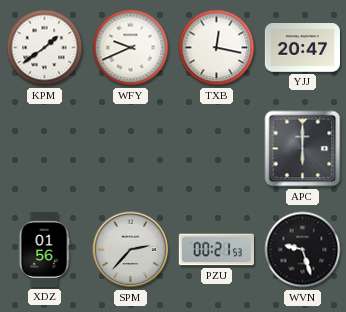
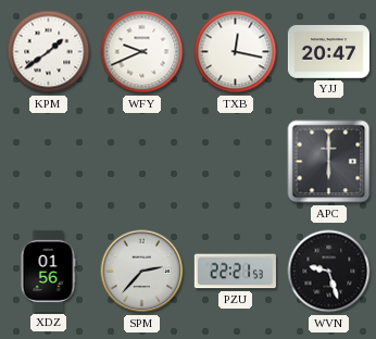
PZU: 00:21 -> 22:21 (235, 272)
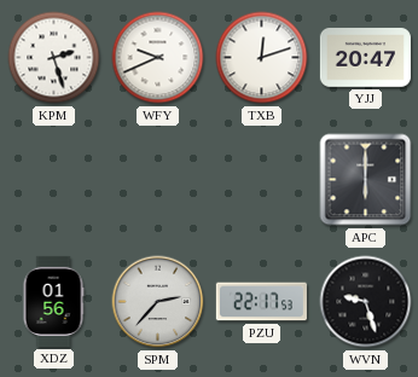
KPM: 1:39 -> 2:27 (54, 58)
TXB: 12:17 -> 12:12 (262, 58)
PZU: 22:21 -> 22:17 (261, 302)
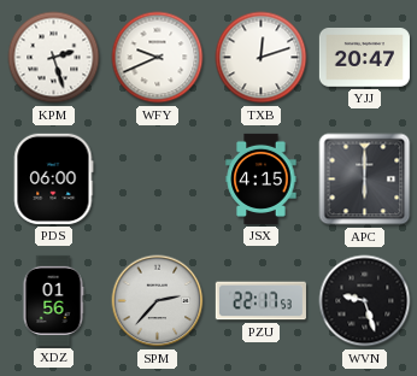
PDS: none -> 06:00 (54, 178)
JSX: none -> 4:15 (262, 178)
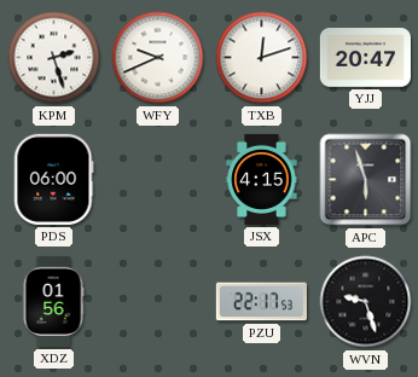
APC: 6:00 -> 5:57 (366, 180)
SPM: 2:37 -> none (158, 301)
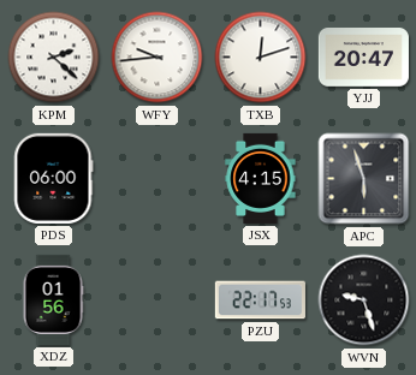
KPM: 2:27 -> 2:22 (54, 58)
WFY: 9:41 -> 9:44 (158, 58)
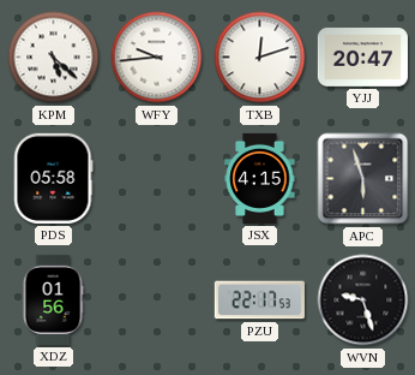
KPM: 2:22 -> 5:22 (54, 58)
PDS: 06:00 -> 05:58 (54, 178)
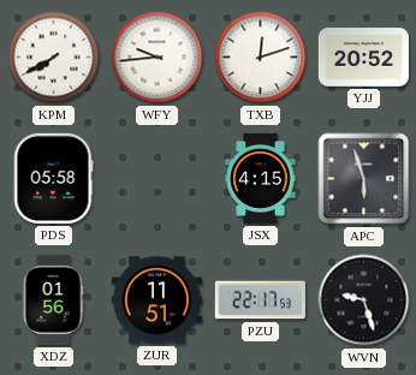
KPM: 5:22 -> 7:40 (54, 58)
YJJ: 20:47 -> 20:52 (363, 58)
ZUR: none -> 11:51 (156, 300)
